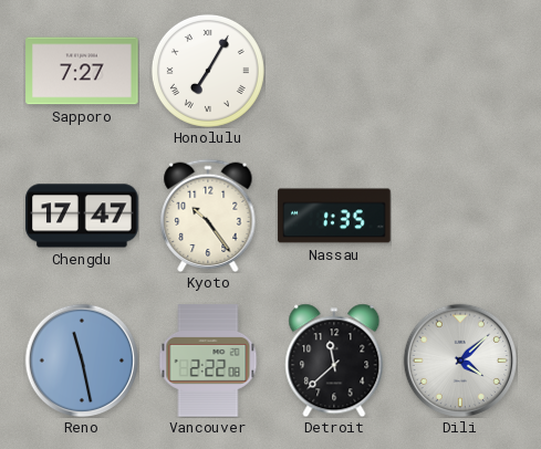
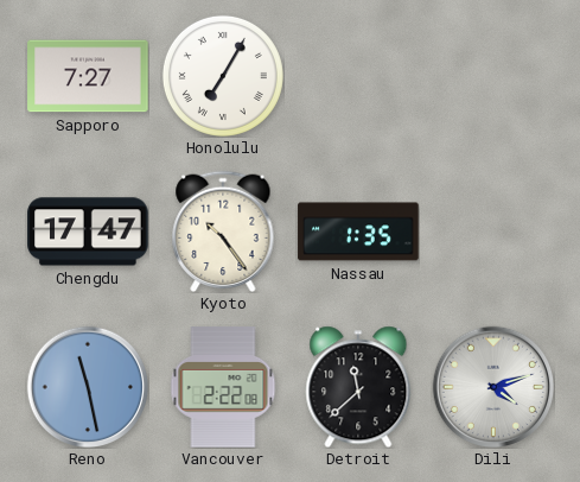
Dili: 4:08 -> 4:12 (493, 387)
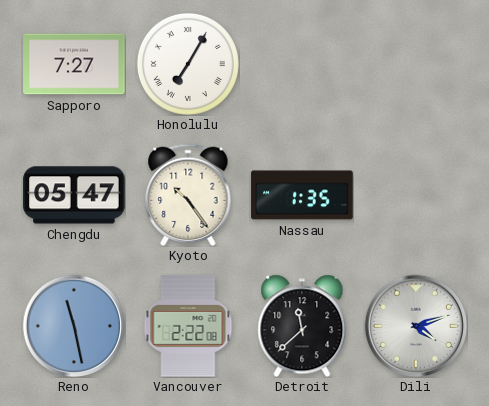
Chengdu: 17:47 -> 05:47 (74, 195)
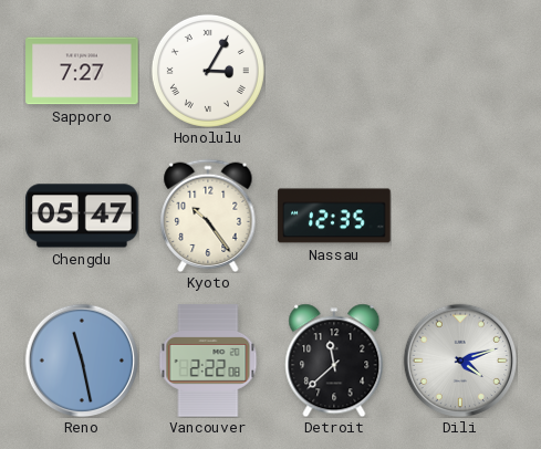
Honolulu: 7:05 -> 3:05 (208, 71)
Nassau: 1:35 -> 12:35 (334, 216)
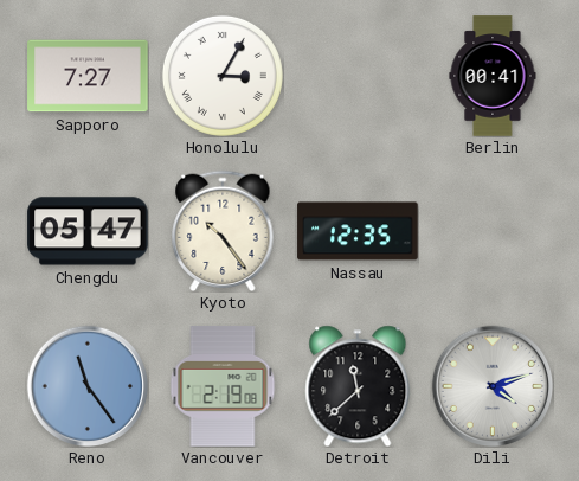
Berlin: none -> 00:41 (493, 76)
Reno: 11:28 -> 11:24 (88, 386)
Vancouver: 2:22 -> 2:19 (223, 386)
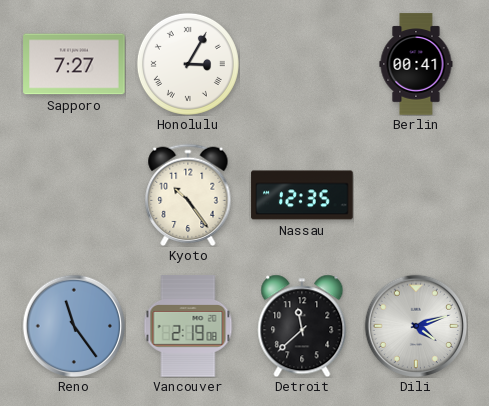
Chengdu: 05:47 -> none (88, 231)
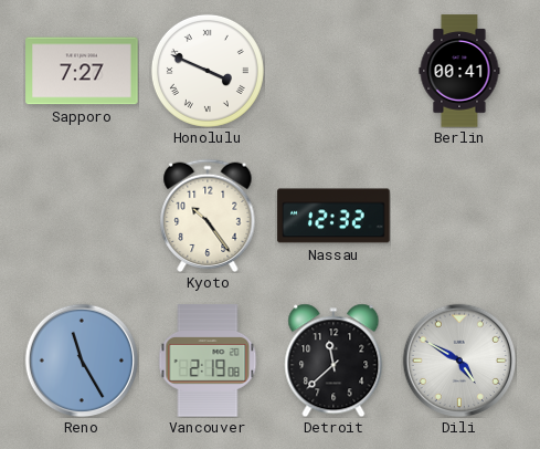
Honolulu: 3:05 -> 3:49 (208, 71)
Nassau: 12:35 -> 12:32 (333, 216)
Reno: 11:24 -> 11:25 (82, 361)
Dili: 4:12 -> 4:50 (459, 361)
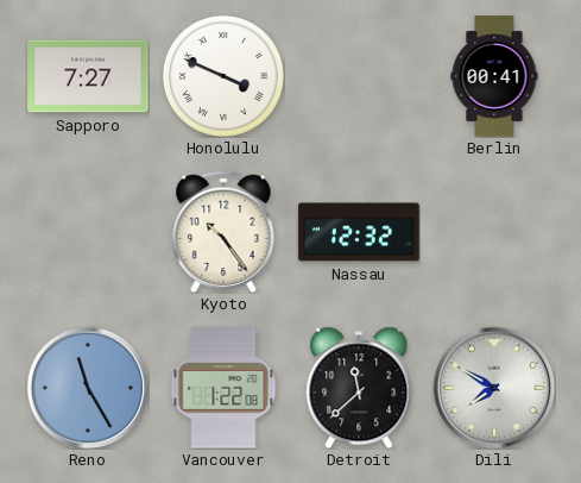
Vancouver: 2:19 -> 1:22 (223, 388)
Dili: 4:50 -> 7:50 (494, 388)
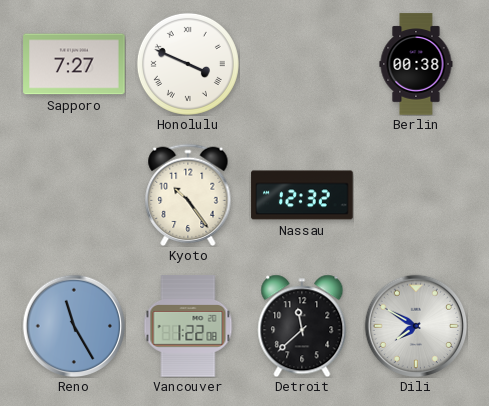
Berlin: 00:41 -> 00:38 (416, 64)
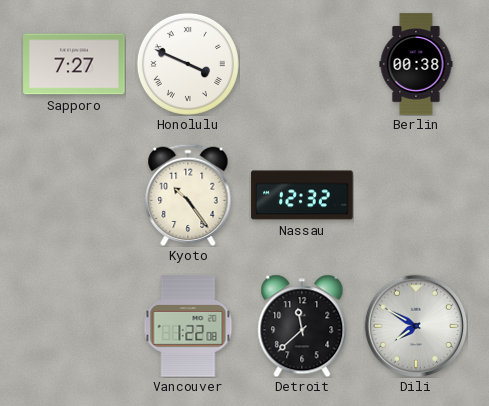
Reno: 11:25 -> none (74, 326)
